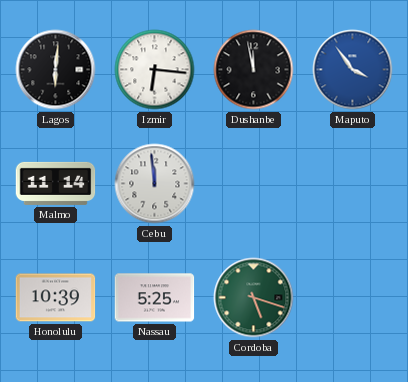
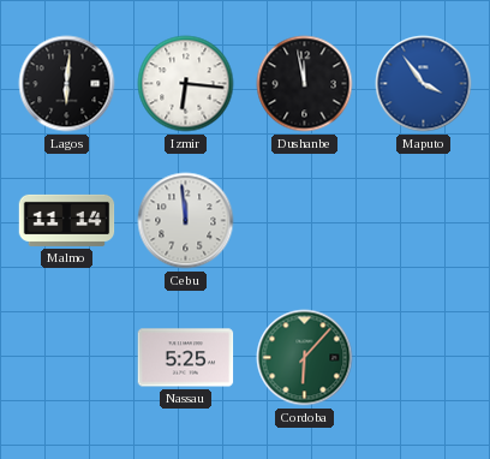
Honolulu: 10:39 -> none (56, 298)
Cordoba: 5:18 -> 6:07 (305, 358)
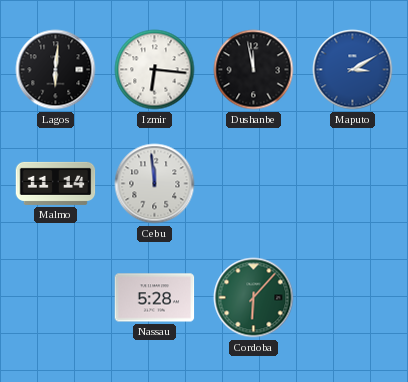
Maputo: 3:54 -> 3:10 (353, 70)
Nassau: 5:25 -> 5:28 (155, 298)
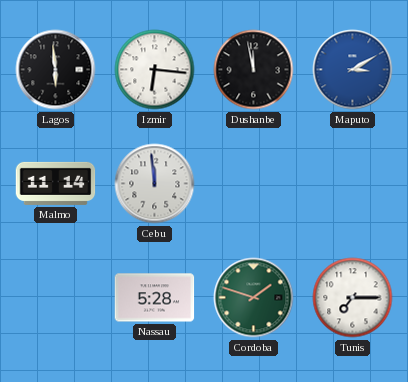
Lagos: 6:01 -> 5:59 (56, 70)
Cordoba: 6:07 -> 1:48 (254, 298)
Tunis: none -> 7:15 (353, 298)
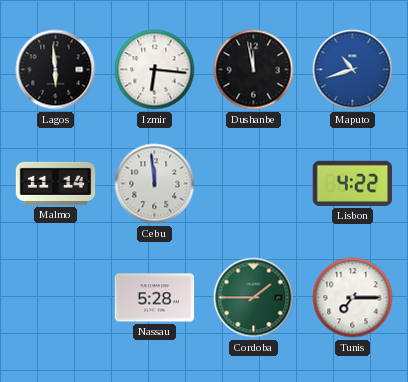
Maputo: 3:10 -> 10:42 (353, 70)
Lisbon: none -> 4:22 (353, 183)
Cordoba: 1:48 -> 1:45 (254, 298)
